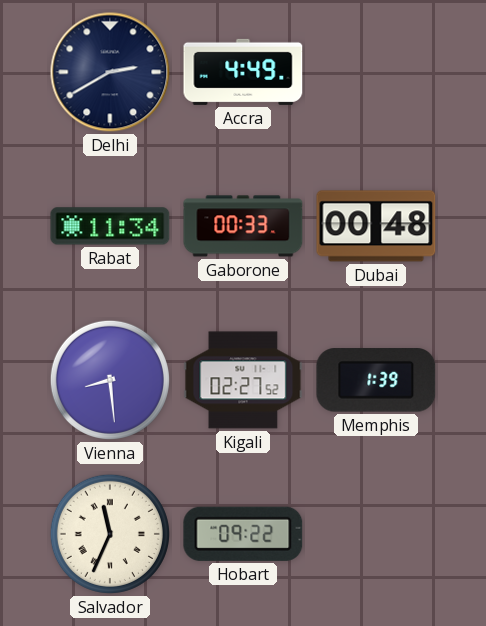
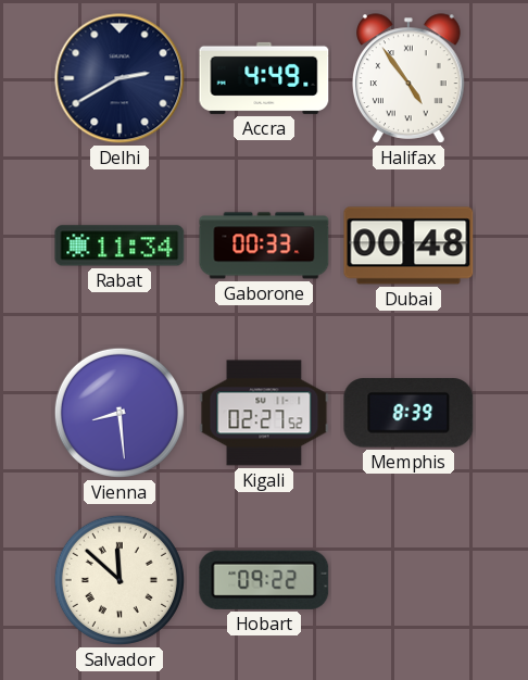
Halifax: none -> 4:54 (410, 78)
Memphis: 1:39 -> 8:39 (408, 413)
Salvador: 11:34 -> 11:52 (120, 580)
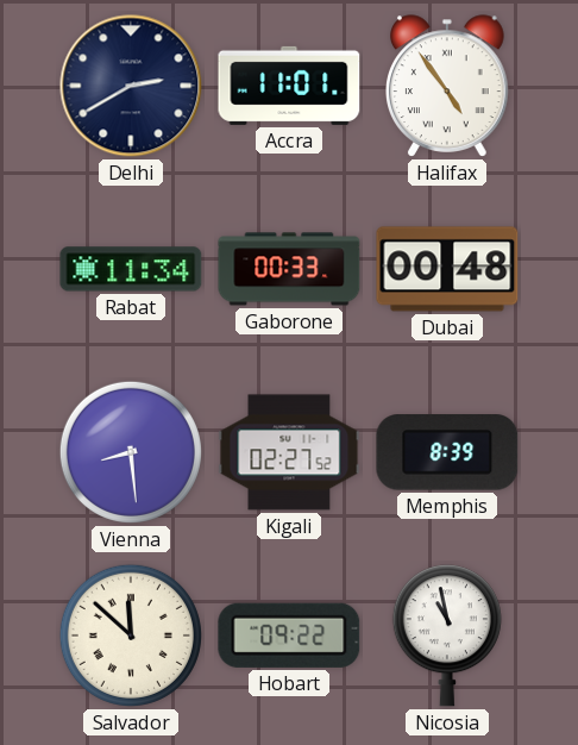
Accra: 4:49 -> 11:01 (289, 86)
Nicosia: none -> 10:58 (447, 636)
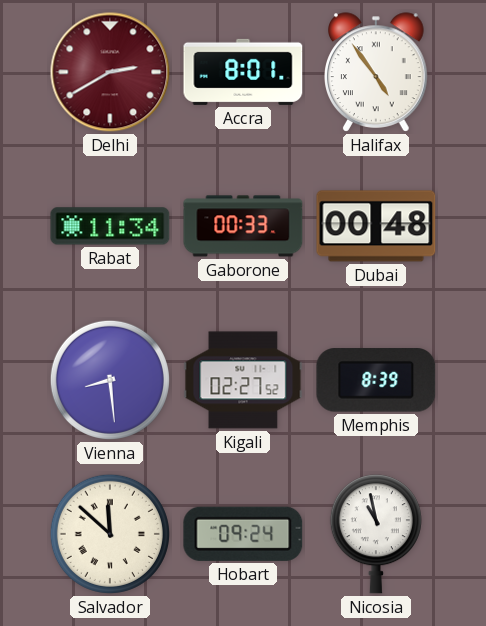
Delhi dial: navy -> burgundy (110, 72)
Accra: 11:01 -> 8:01 (243, 72)
Hobart: 09:22 -> 09:24 (243, 534)
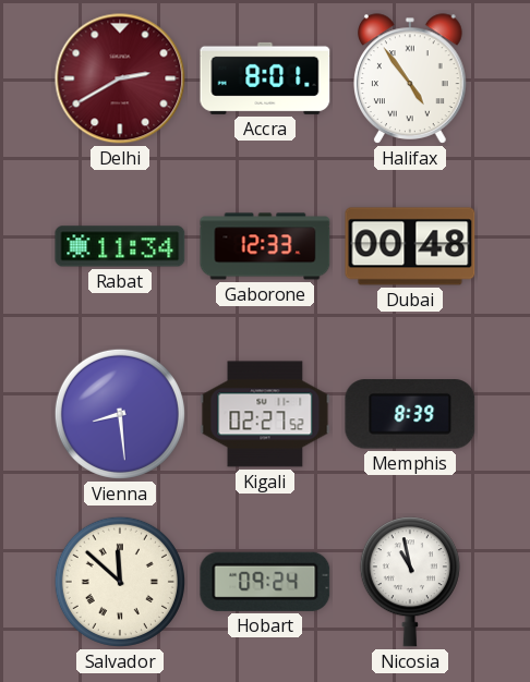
Gaborone: 00:33 -> 12:33 (265, 246)
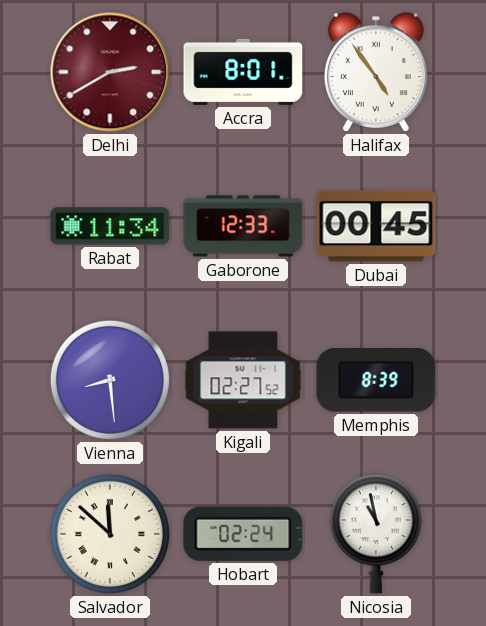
Dubai: 00:48 -> 00:45 (376, 226)
Hobart: 09:24 -> 02:24 (243, 534)
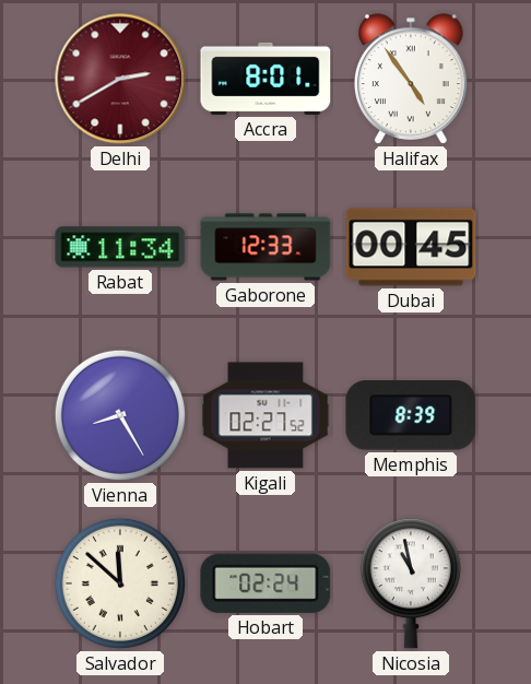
Vienna: 8:29 -> 8:25 (120, 415)
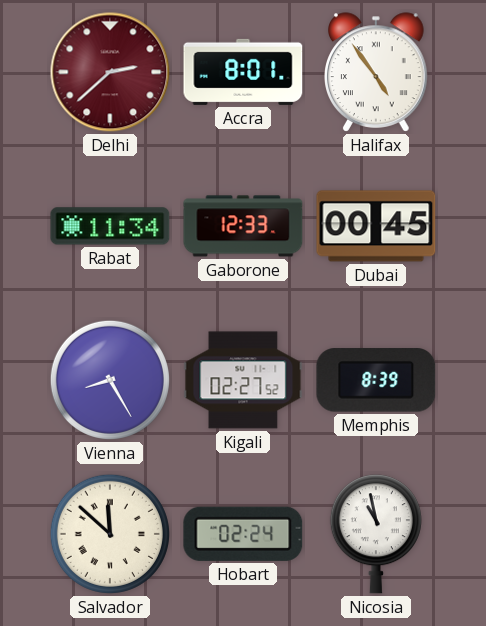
Delhi: 2:40 -> 2:38 (110, 72)
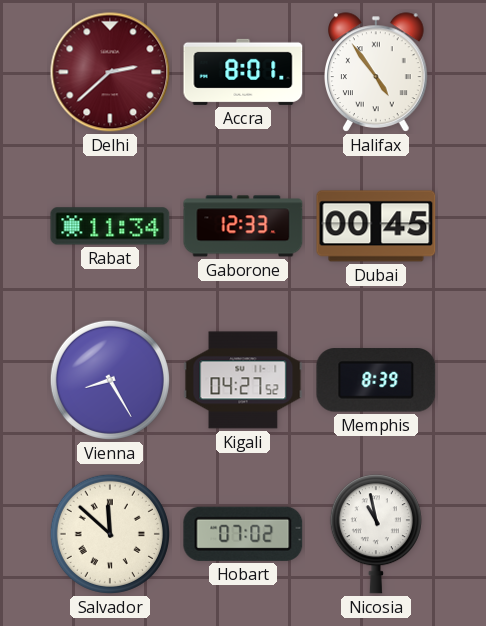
Kigali: 02:27 -> 04:27 (243, 380)
Hobart: 02:24 -> 07:02 (243, 534)
